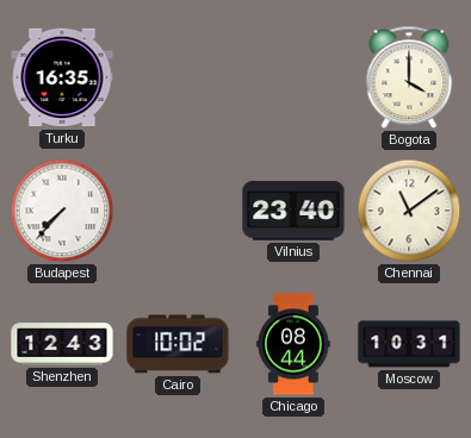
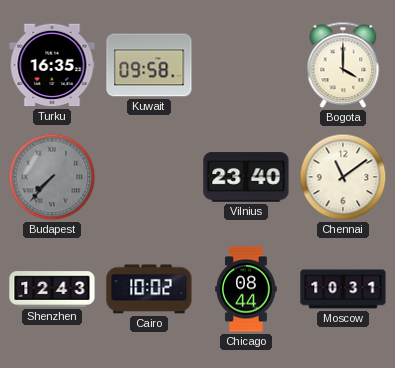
Kuwait: none -> 09:58 (149, 65)
Budapest dial: white -> grey (52, 177)
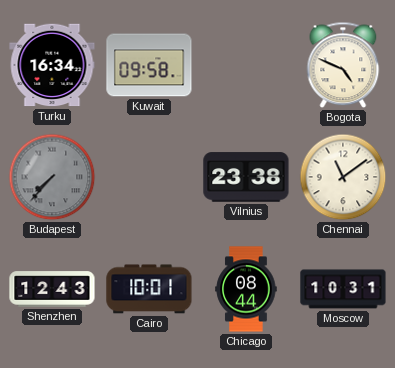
Turku: 16:35 -> 16:34 (52, 65)
Bogota: 4:00 -> 4:49 (343, 65)
Vilnius: 23:40 -> 23:38 (246, 177)
Cairo: 10:02 -> 10:01 (149, 289)
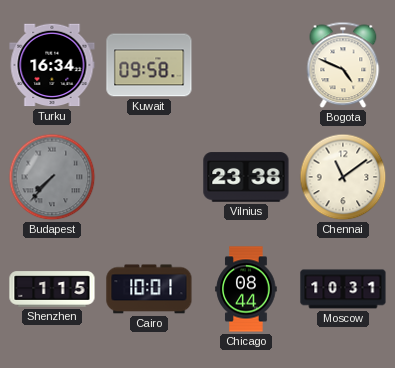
Shenzhen: 12:43 -> 1:15 (52, 289)
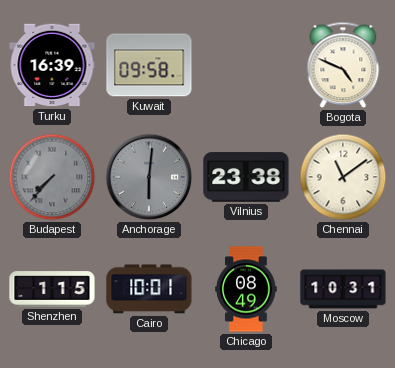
Turku: 16:34 -> 16:39 (52, 65)
Anchorage: none -> 6:01 (149, 177)
Chicago: 08:44 -> 08:49 (246, 289)
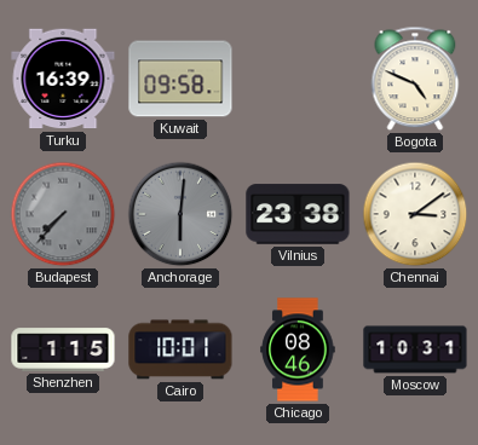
Chennai: 11:09 -> 3:09 (415, 214)
Chicago: 08:49 -> 08:46 (298, 349)
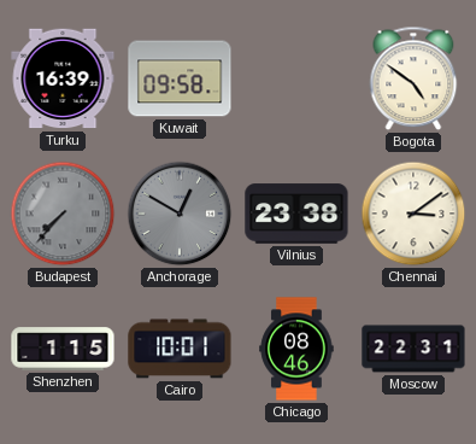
Bogota: 4:49 -> 4:51 (413, 78)
Anchorage: 6:01 -> 12:50 (180, 214)
Moscow: 10:31 -> 22:31 (413, 349)
